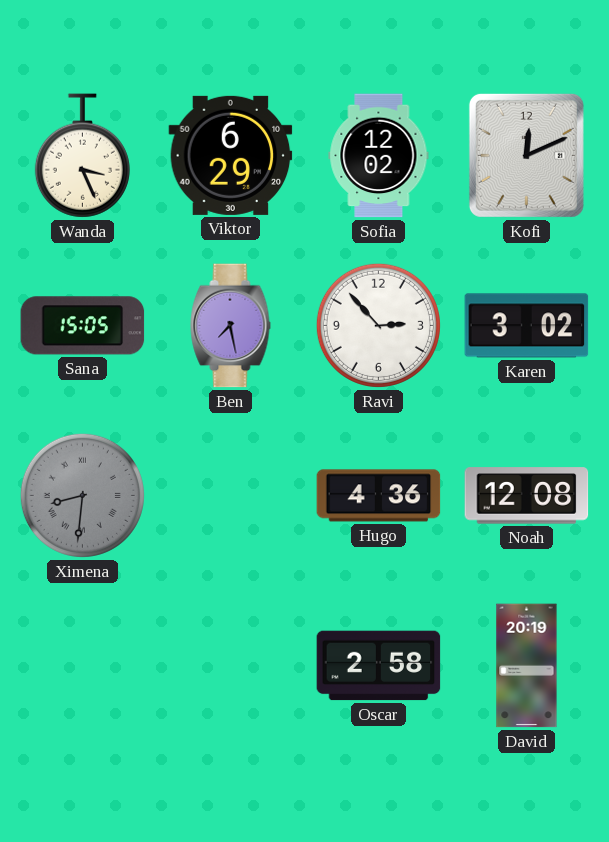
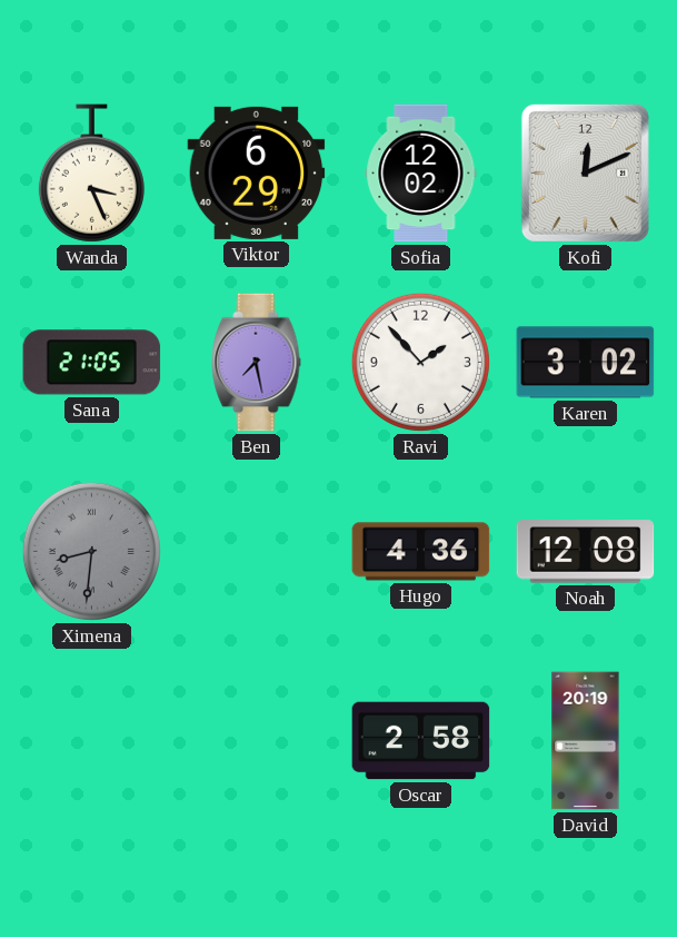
Sana: 15:05 -> 21:05 (92, 363)
Ravi: 2:53 -> 1:53 (420, 362)
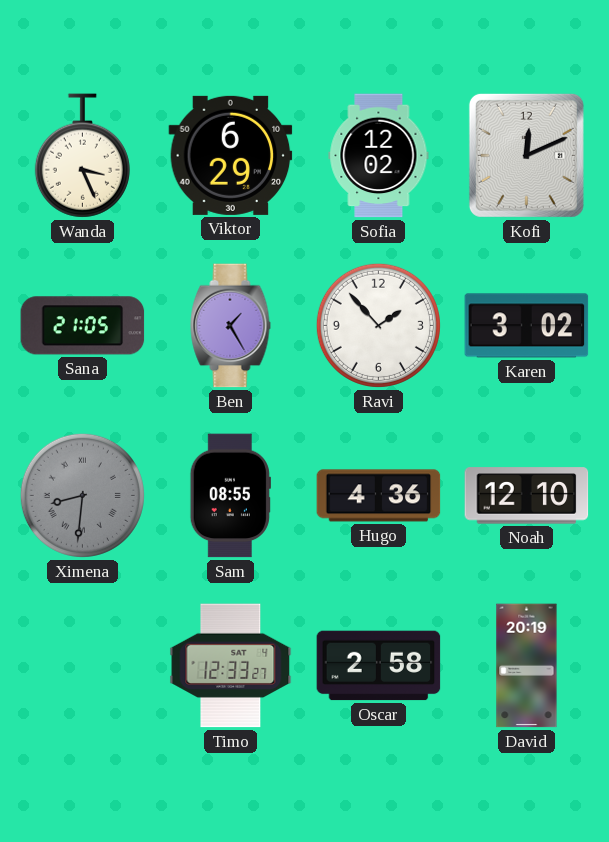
Ben: 7:28 -> 1:25 (231, 326)
Sam: none -> 08:55 (230, 496)
Noah: 12:08 -> 12:10 (527, 496)
Timo: none -> 12:33 (231, 666)
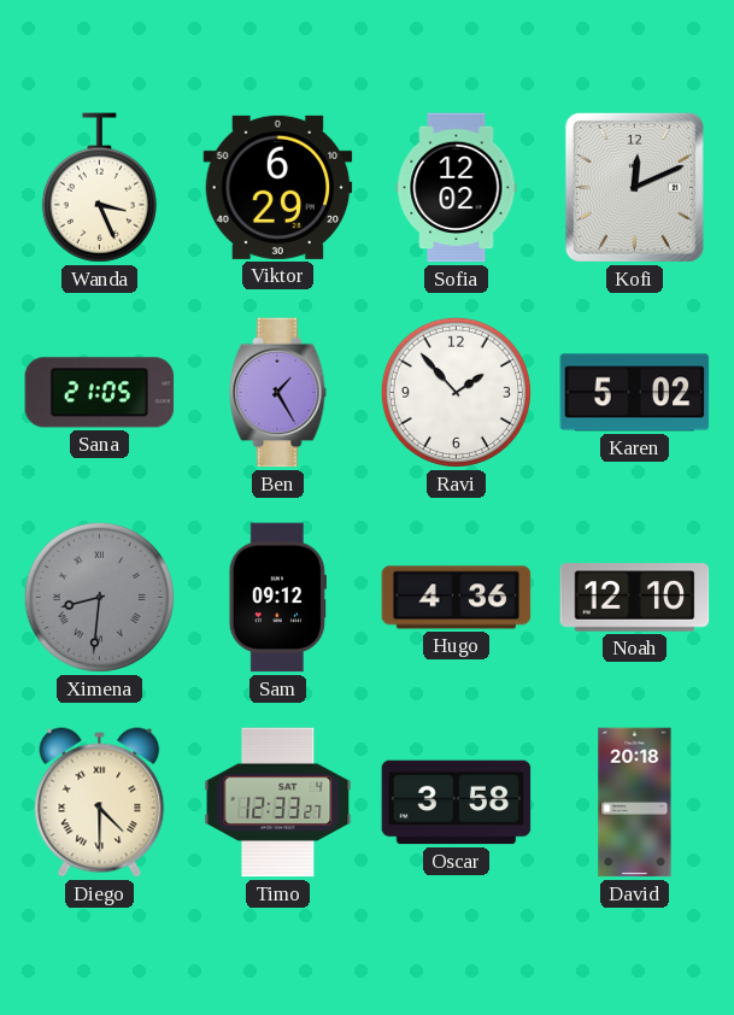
Karen: 3:02 -> 5:02 (635, 393)
Sam: 08:55 -> 09:12 (277, 598)
Diego: none -> 4:30 (100, 803)
Oscar: 2:58 -> 3:58 (457, 803)
David: 20:19 -> 20:18 (635, 803)
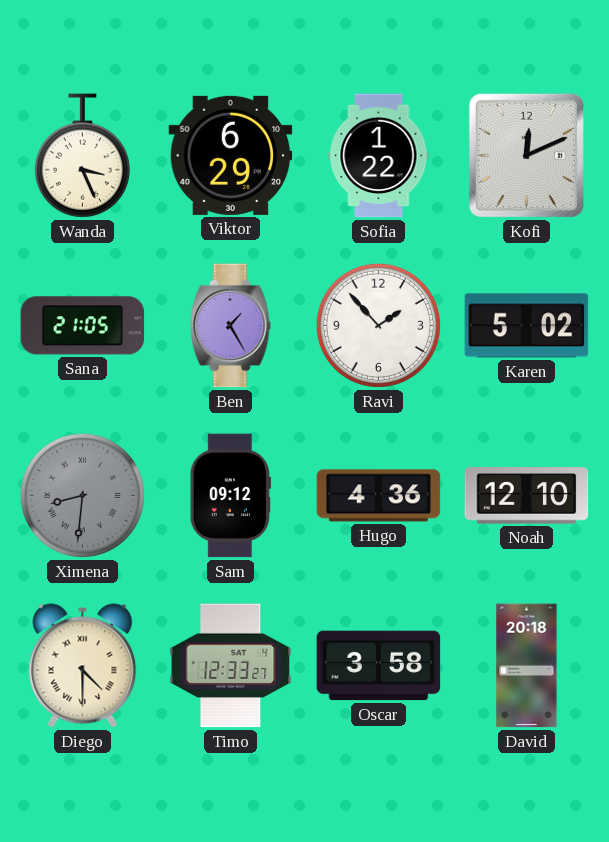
Sofia: 12:02 -> 1:22 (379, 156)
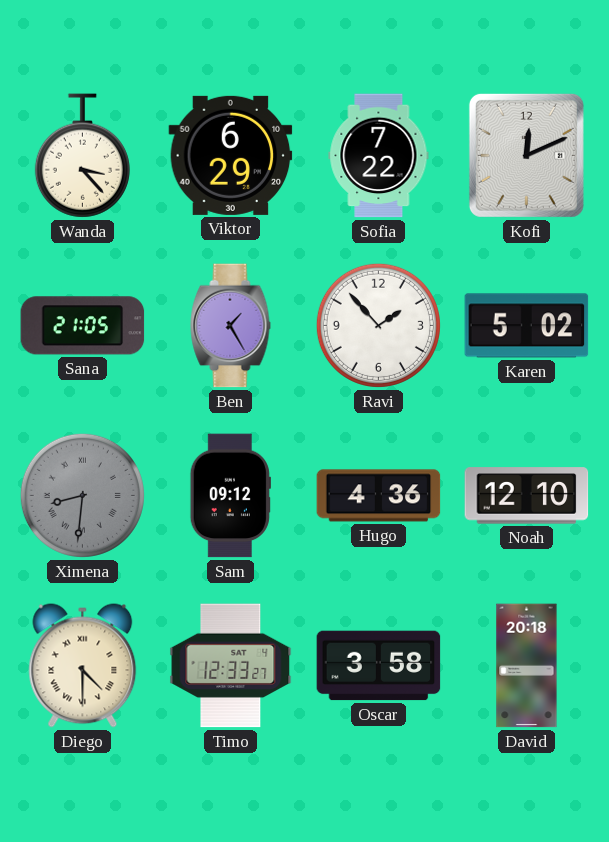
Wanda: 3:26 -> 3:23 (82, 156)
Sofia: 1:22 -> 7:22 (379, 156)
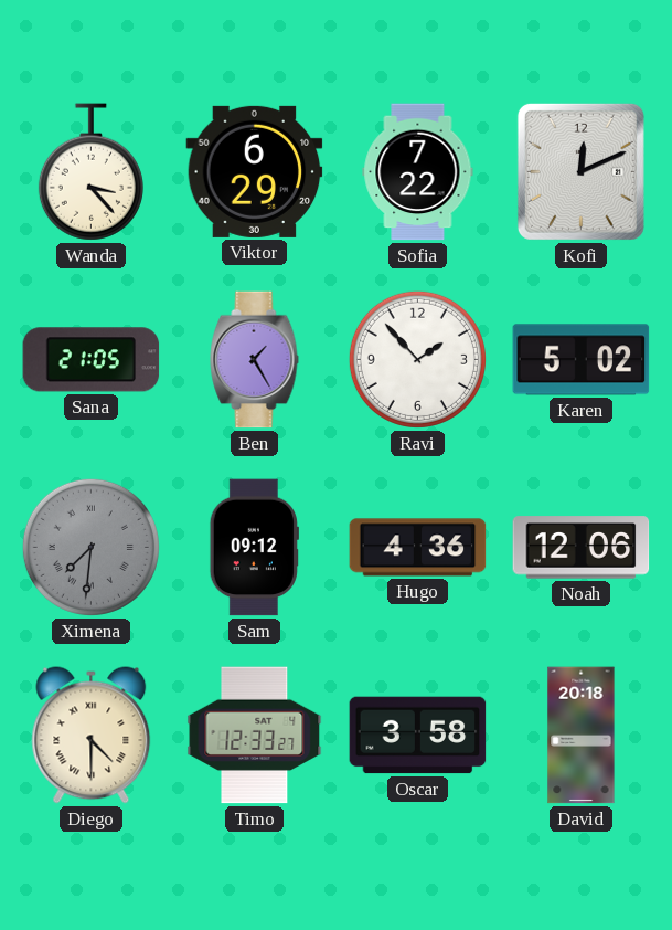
Ximena: 8:31 -> 7:31 (90, 547)
Noah: 12:10 -> 12:06 (582, 548)
